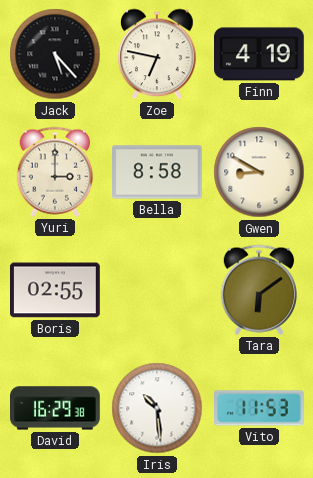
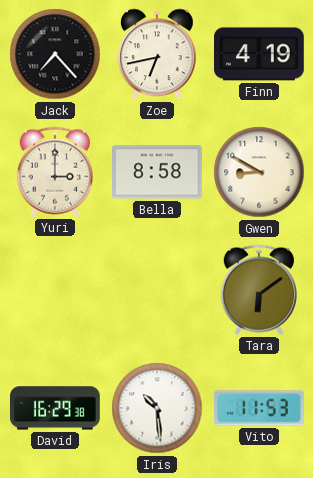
Jack: 5:23 -> 7:23 (55, 54)
Zoe: 6:47 -> 6:43 (157, 54)
Boris: 02:55 -> none (56, 290)
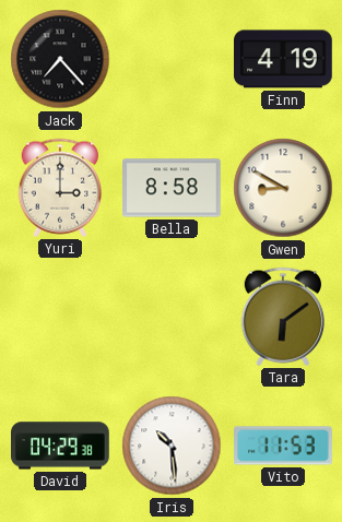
Zoe: 6:43 -> none (157, 54)
David: 16:29 -> 04:29 (61, 446)
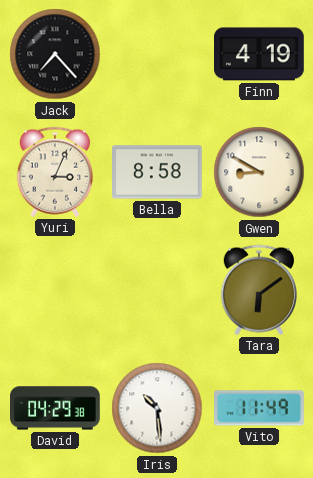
Yuri: 3:00 -> 3:04 (55, 172)
Vito: 11:53 -> 11:49 (260, 408)
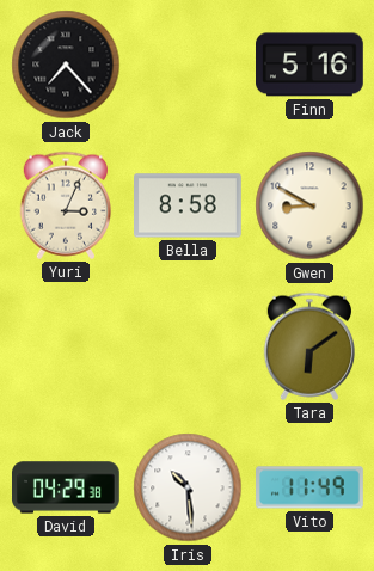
Finn: 4:19 -> 5:16 (311, 65)
